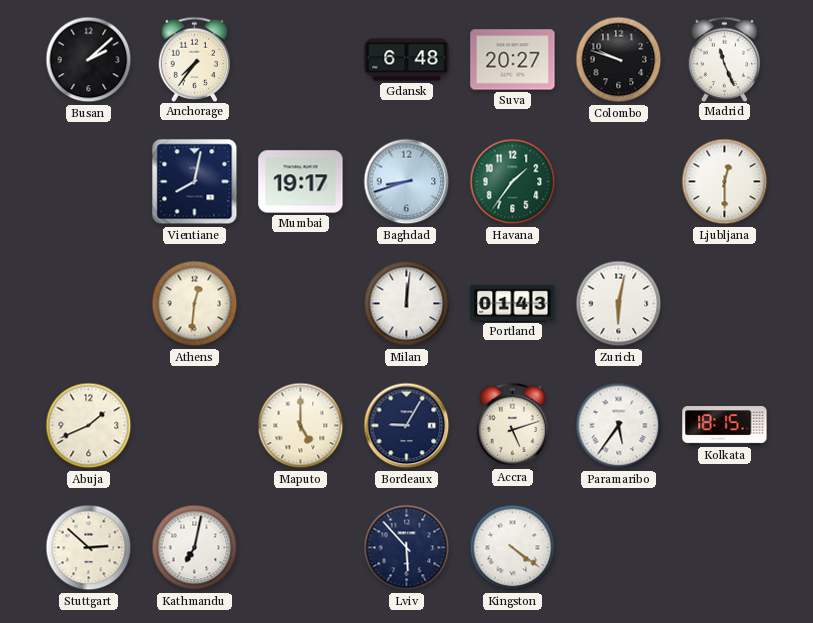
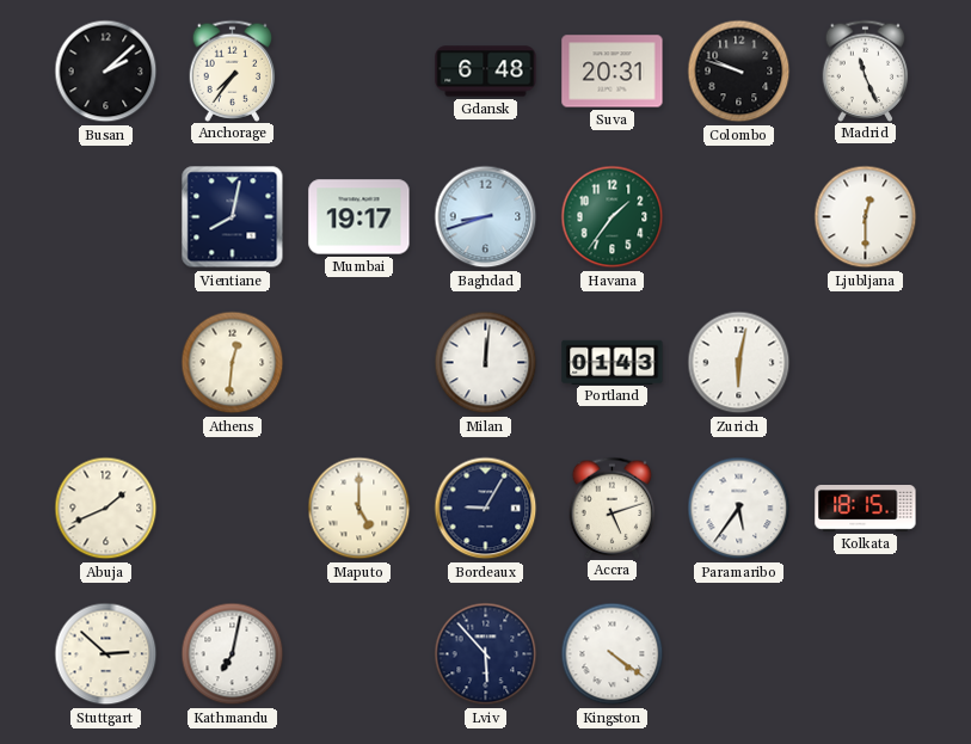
Suva: 20:27 -> 20:31 (613, 72)
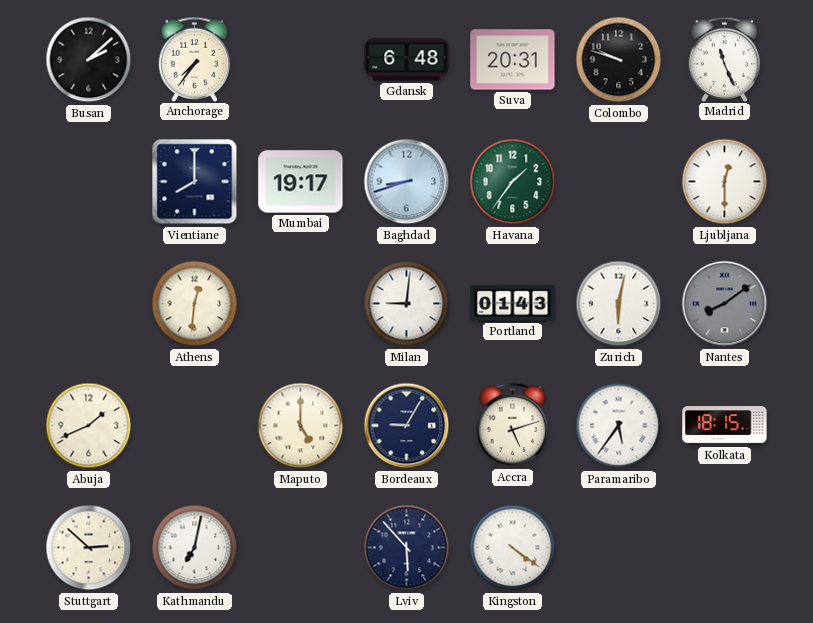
Vientiane: 8:02 -> 8:00 (195, 182)
Milan: 12:01 -> 9:01 (407, 304)
Nantes: none -> 8:09 (725, 304)
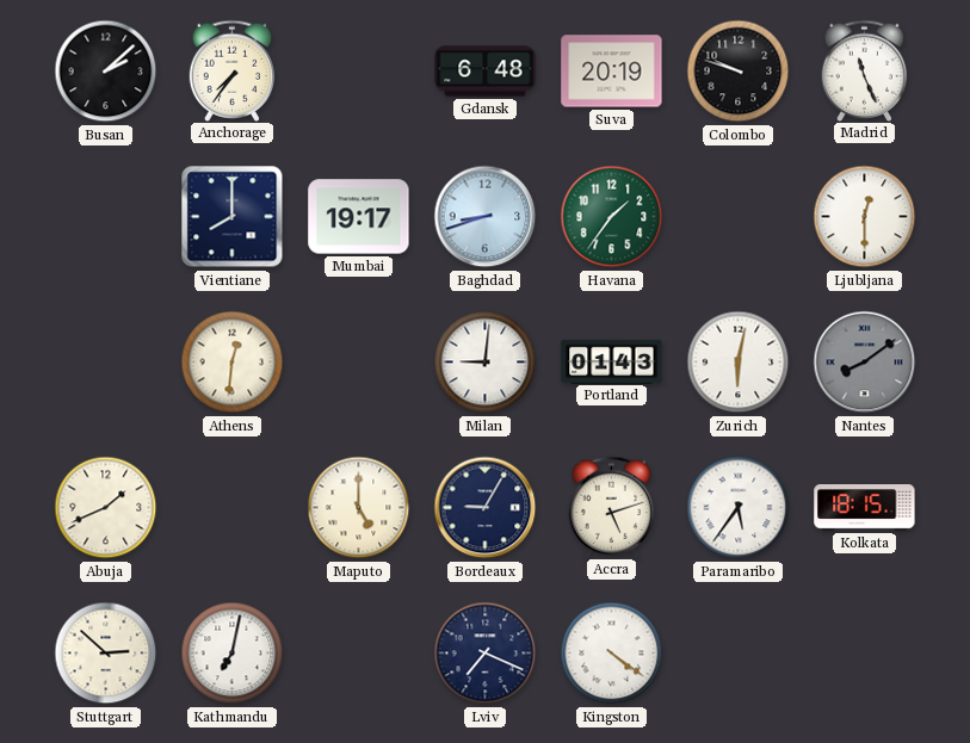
Suva: 20:31 -> 20:19 (612, 72)
Lviv: 5:53 -> 7:19 (486, 654)
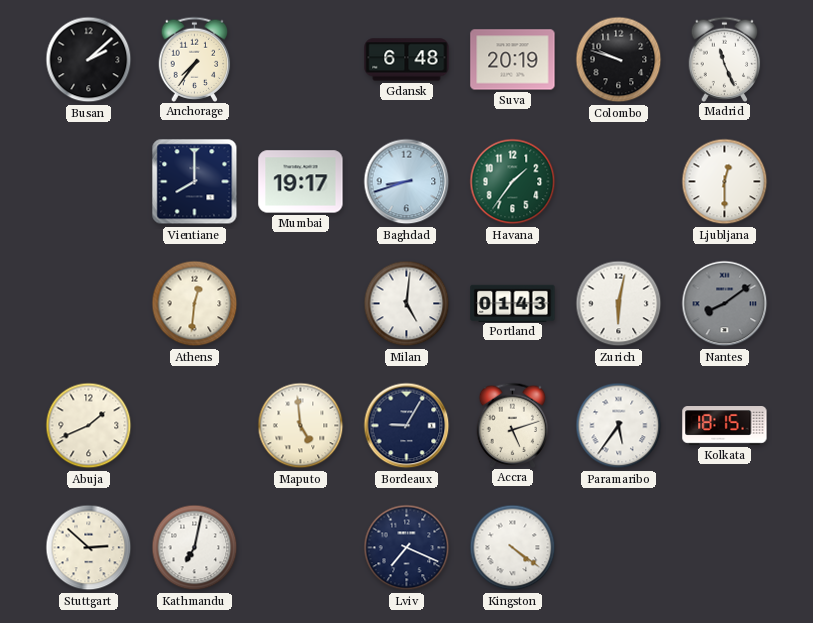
Milan: 9:01 -> 5:01 (407, 304)
Maputo: 5:00 -> 4:59 (301, 426)
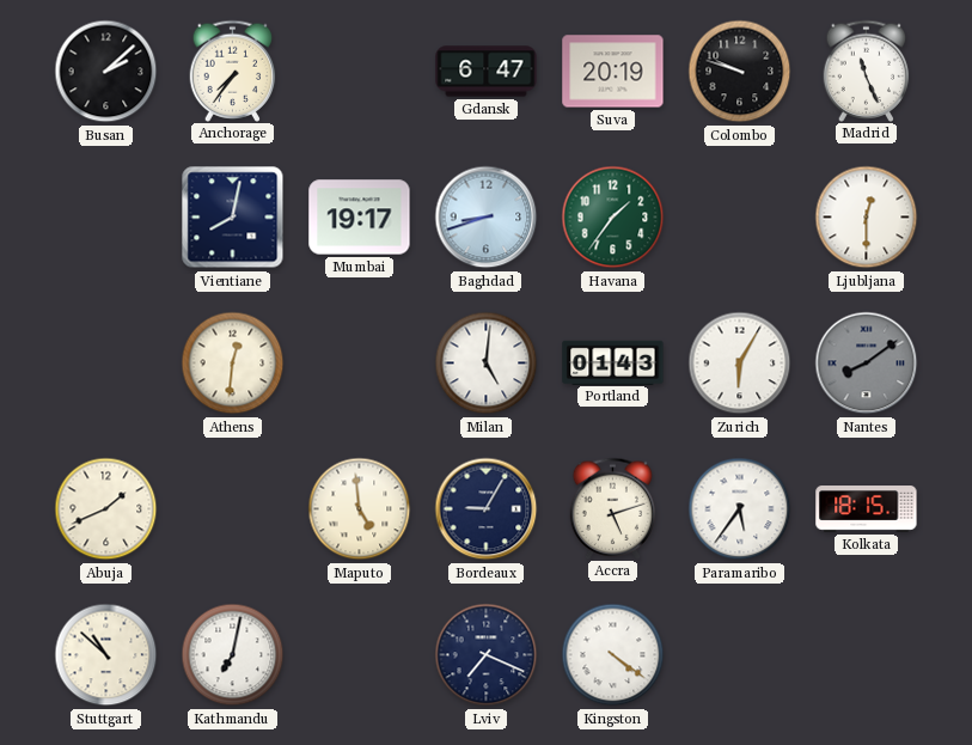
Gdansk: 6:48 -> 6:47 (487, 72)
Vientiane: 8:00 -> 8:02 (233, 218)
Zurich: 6:02 -> 6:05 (740, 364)
Stuttgart: 2:52 -> 10:52 (106, 655)
